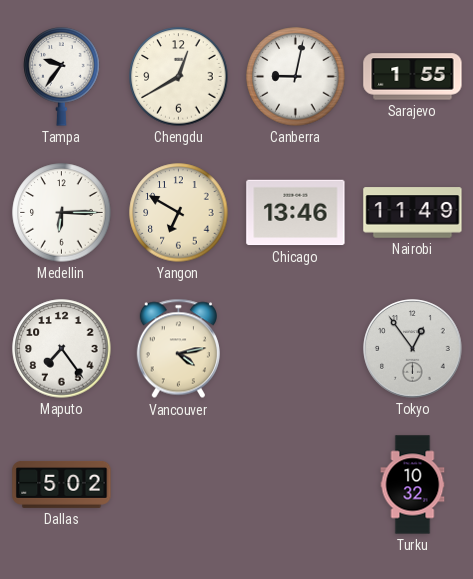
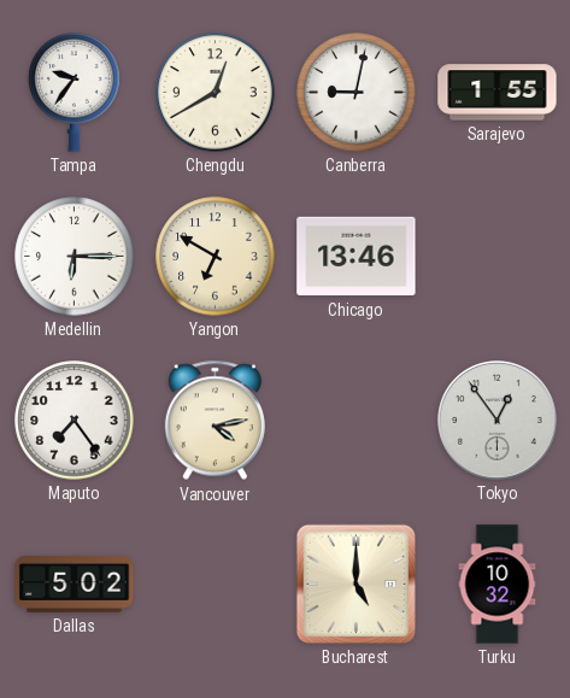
Nairobi: 11:49 -> none (413, 213)
Bucharest: none -> 5:00 (355, 583)
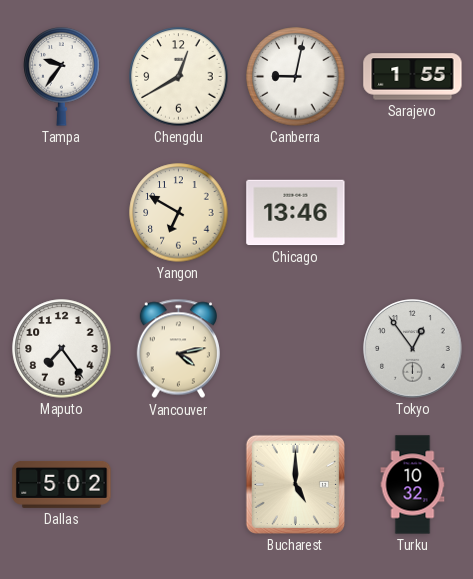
Medellin: 6:15 -> none (75, 257)
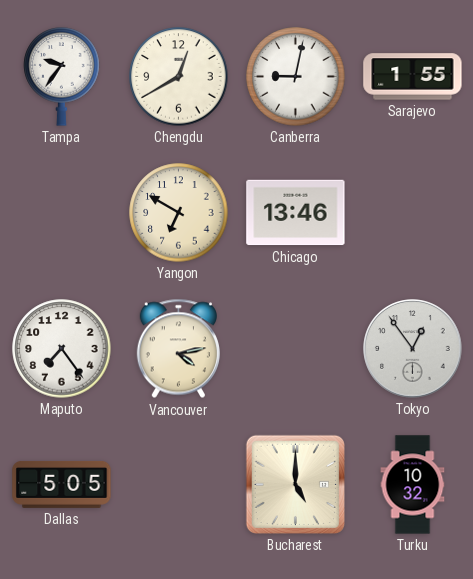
Dallas: 5:02 -> 5:05 (62, 484)
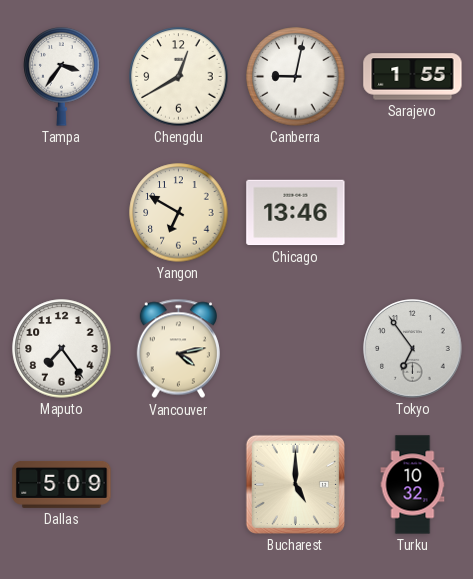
Tampa: 9:36 -> 3:36 (62, 77)
Tokyo: 12:54 -> 6:54 (413, 349)
Dallas: 5:05 -> 5:09 (62, 484)
